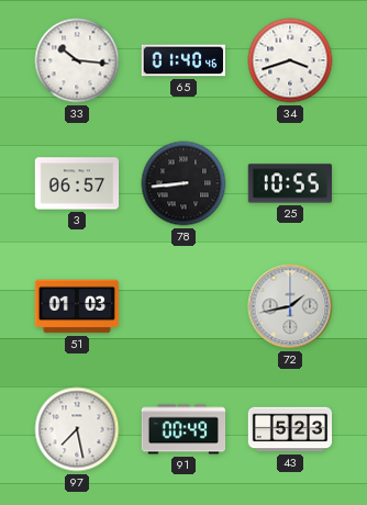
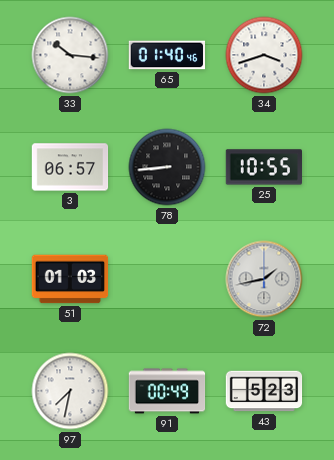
97: 7:28 -> 7:32 (70, 391)
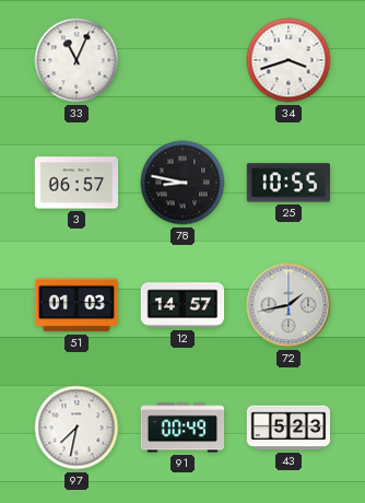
33: 10:16 -> 11:04 (76, 60)
65: 01:40 -> none (166, 55)
78: 8:44 -> 8:47 (182, 183)
12: none -> 14:57 (182, 305)
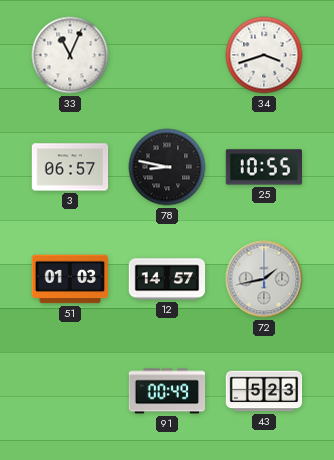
97: 7:32 -> none (76, 428)
